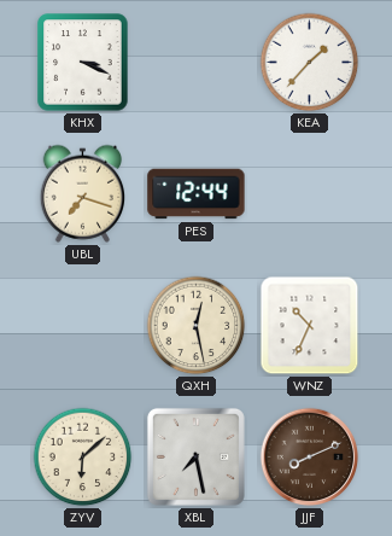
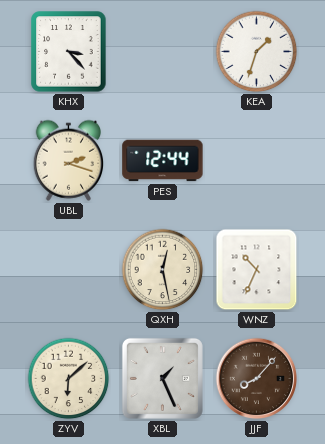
KHX: 3:19 -> 3:23 (69, 52)
KEA: 1:37 -> 1:33 (257, 52)
UBL: 7:18 -> 2:18 (68, 160)
XBL: 7:28 -> 1:26 (162, 378)
JJF: 8:11 -> 8:07 (257, 379)
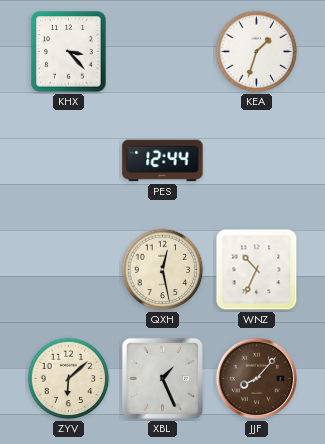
UBL: 2:18 -> none (68, 160)
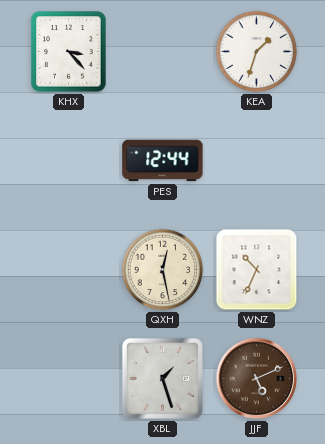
ZYV: 6:08 -> none (69, 379)
XBL: 1:26 -> 1:27 (162, 378)
JJF: 8:07 -> 5:11 (257, 379)
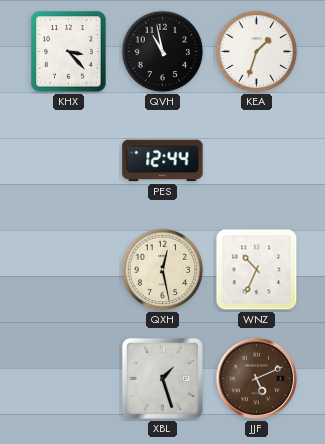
QVH: none -> 10:58 (163, 52)
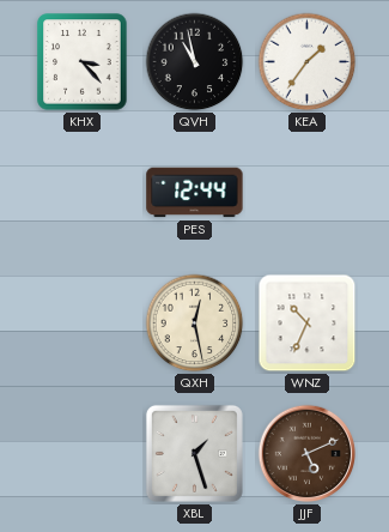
KEA: 1:33 -> 1:36 (308, 62)
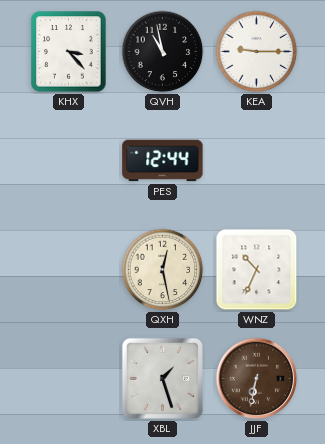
KEA: 1:36 -> 9:15 (257, 52)
JJF: 5:11 -> 6:32 (257, 379)
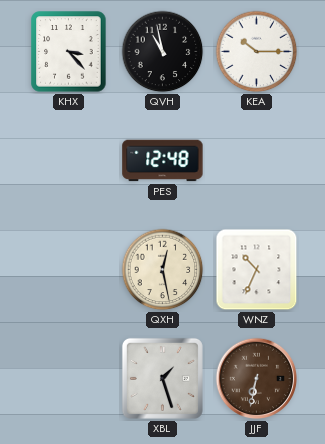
KEA: 9:15 -> 10:15 (257, 52)
PES: 12:44 -> 12:48 (163, 161)
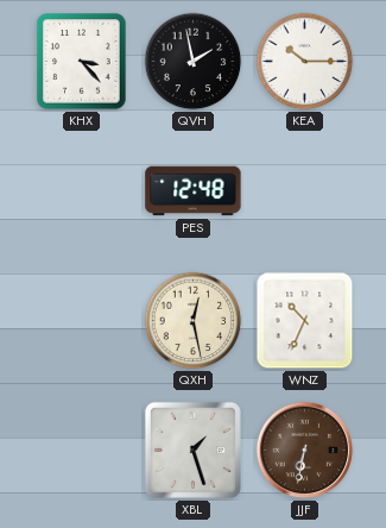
QVH: 10:58 -> 1:58 (194, 62)
